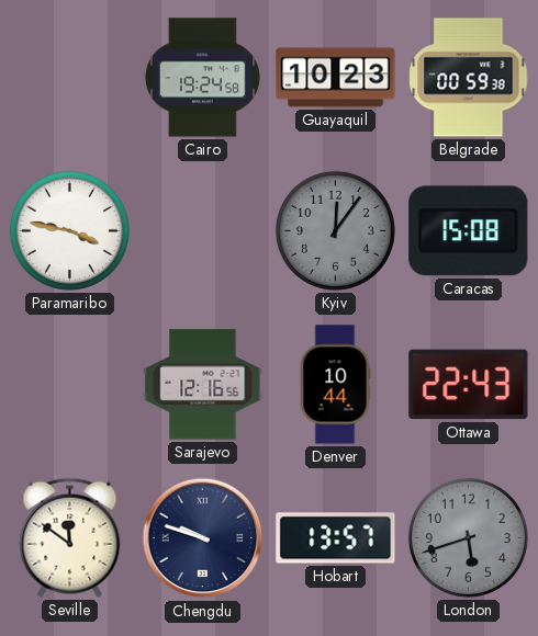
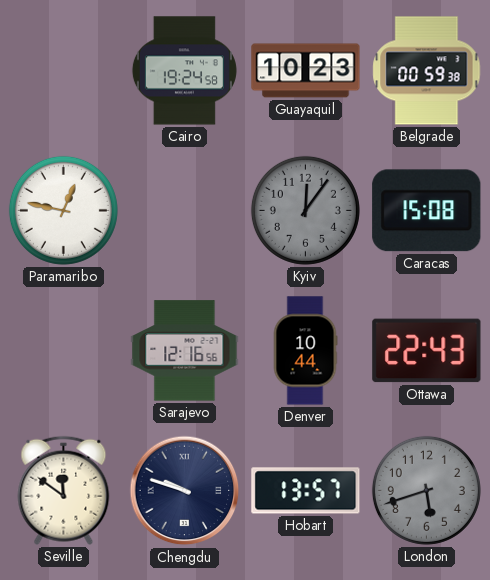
Paramaribo: 3:47 -> 12:47 (63, 210)
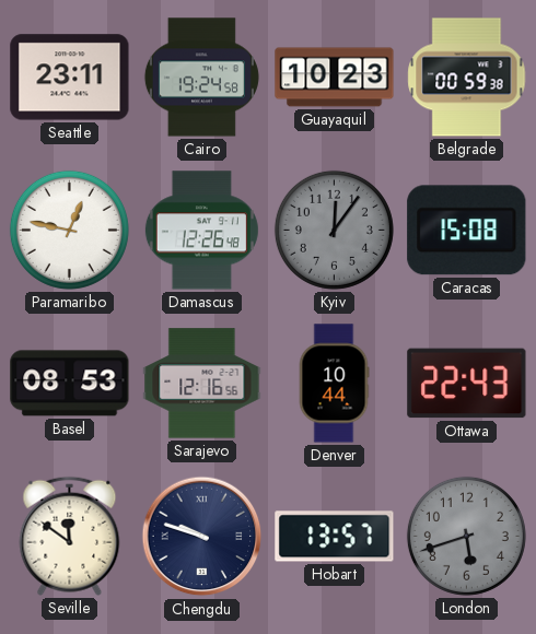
Seattle: none -> 23:11 (70, 78)
Damascus: none -> 12:26 (201, 231)
Basel: none -> 08:53 (70, 384)
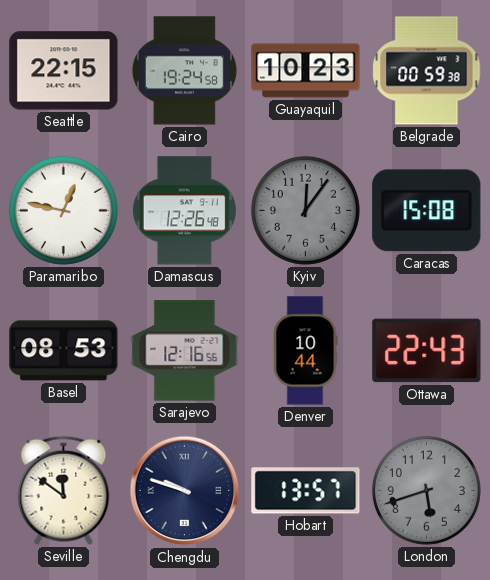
Seattle: 23:11 -> 22:15 (64, 71)
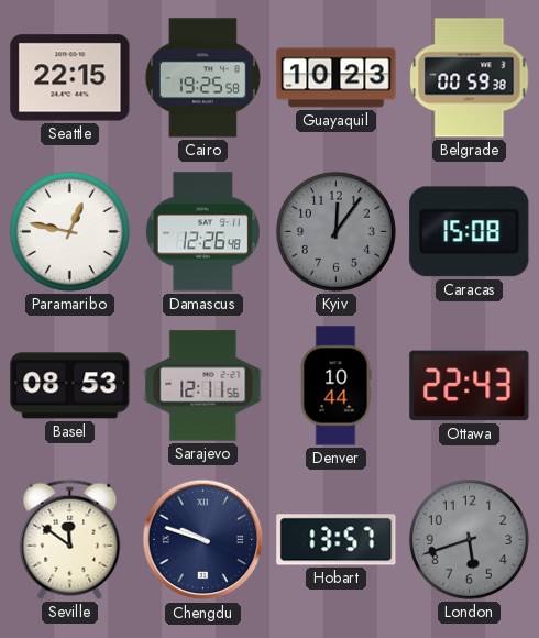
Cairo: 19:24 -> 19:25 (202, 78)
Sarajevo: 12:16 -> 12:11 (204, 386)
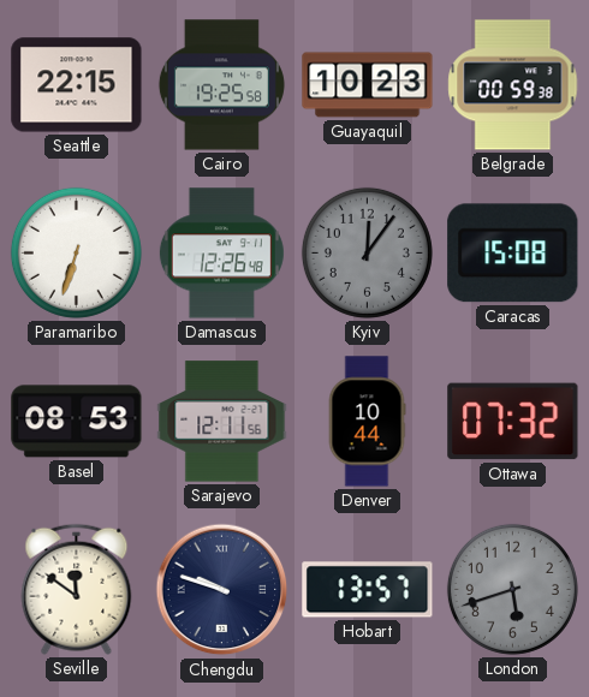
Paramaribo: 12:47 -> 6:33 (76, 252)
Ottawa: 22:43 -> 07:32 (513, 422)
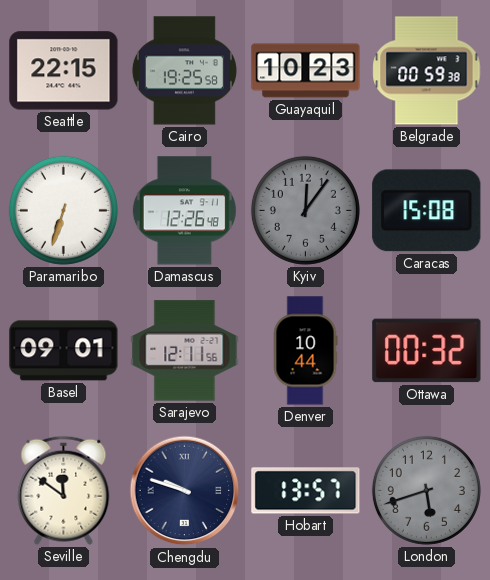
Basel: 08:53 -> 09:01 (64, 351)
Ottawa: 07:32 -> 00:32 (427, 351)
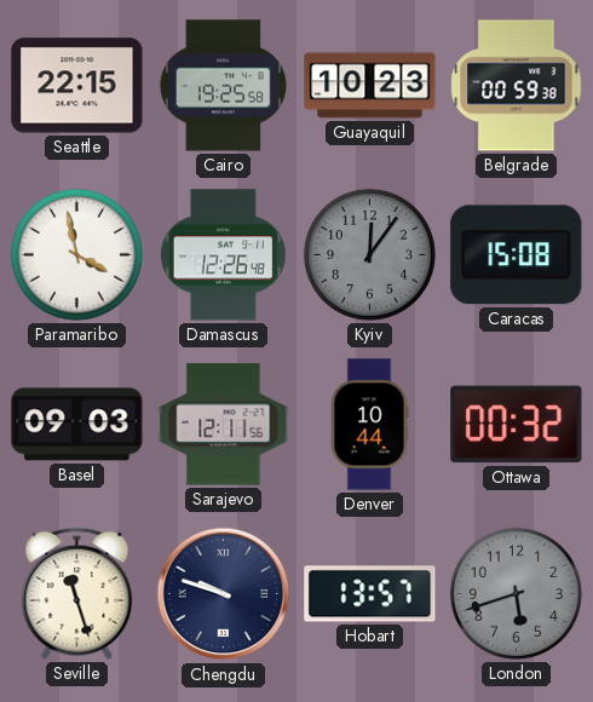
Paramaribo: 6:33 -> 3:58 (76, 254)
Basel: 09:01 -> 09:03 (77, 425)
Seville: 11:51 -> 11:27 (77, 593)
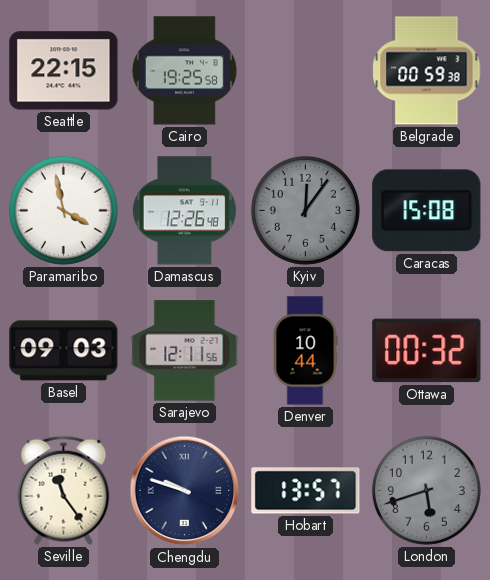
Guayaquil: 10:23 -> none (370, 86)
Seville: 11:27 -> 11:24 (64, 490)
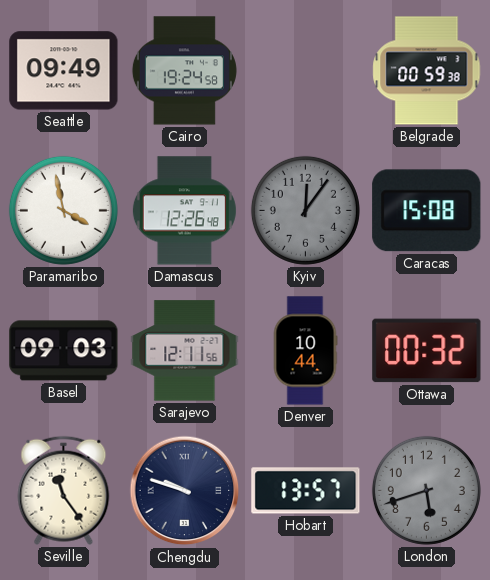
Seattle: 22:15 -> 09:49 (64, 71)
Cairo: 19:25 -> 19:24 (184, 71)
